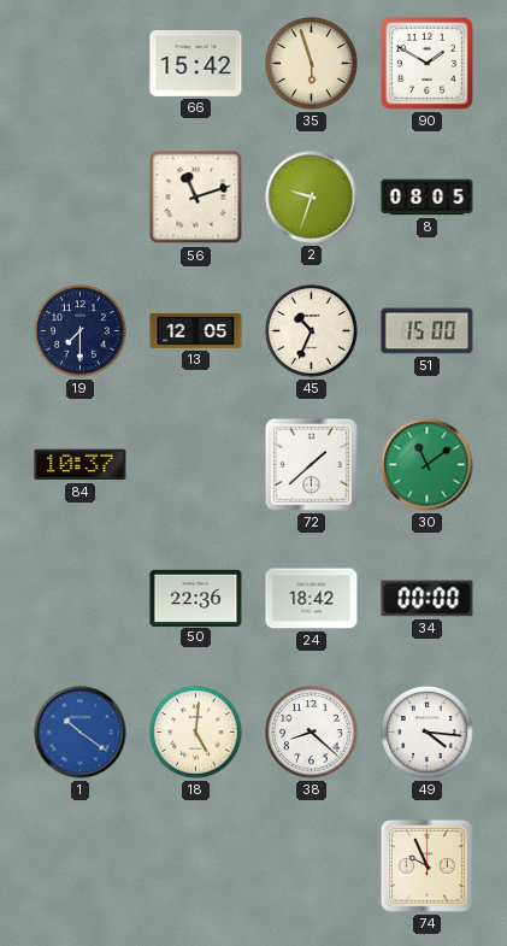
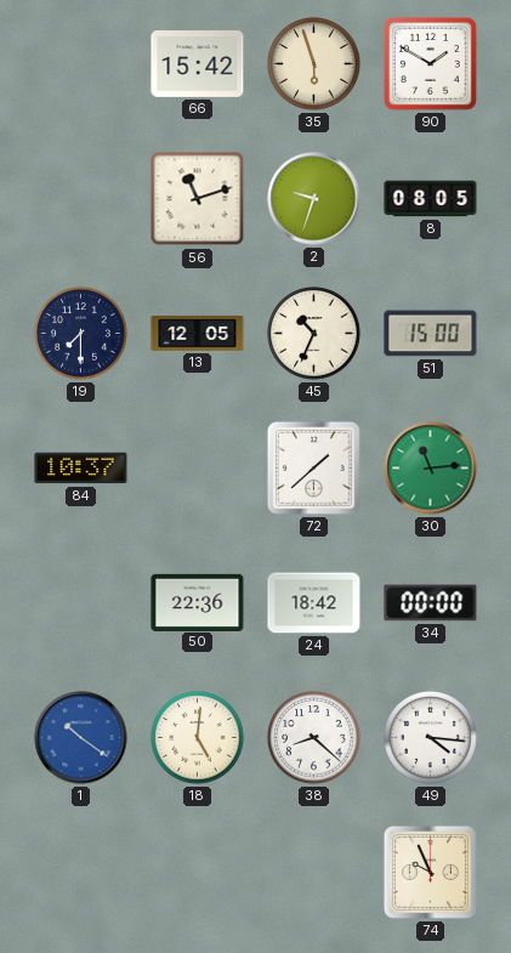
30: 11:09 -> 11:14 (431, 469)
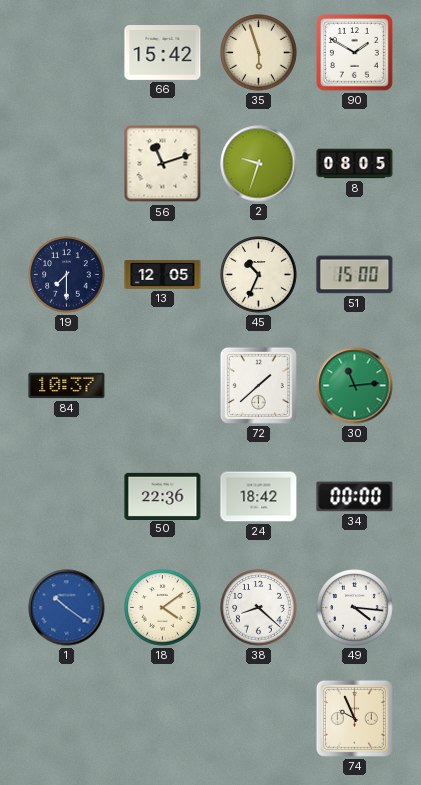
18: 5:01 -> 4:09 (163, 608)
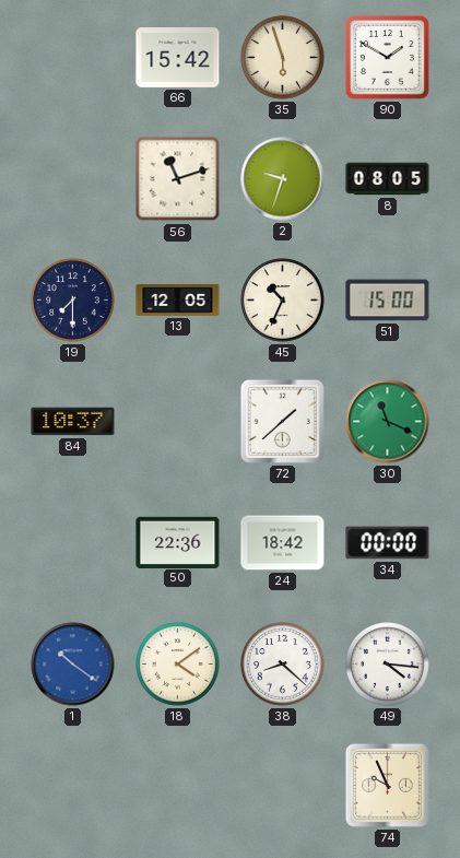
30: 11:14 -> 11:19 (388, 422)
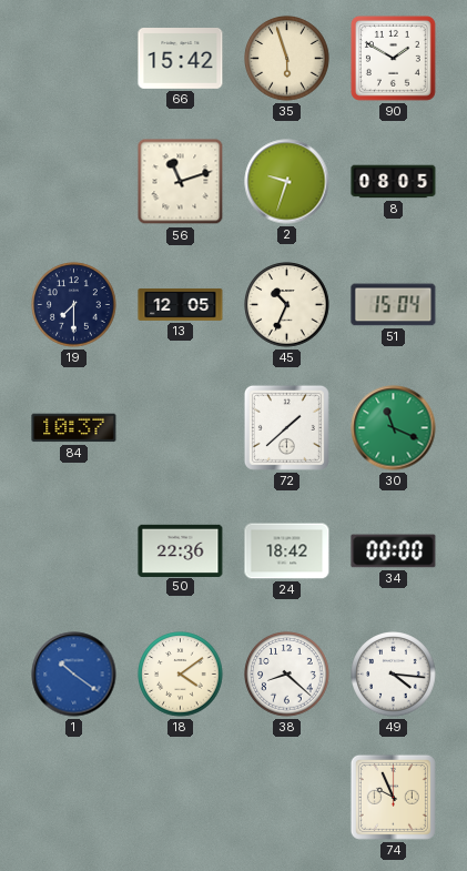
51: 15:00 -> 15:04 (394, 305)
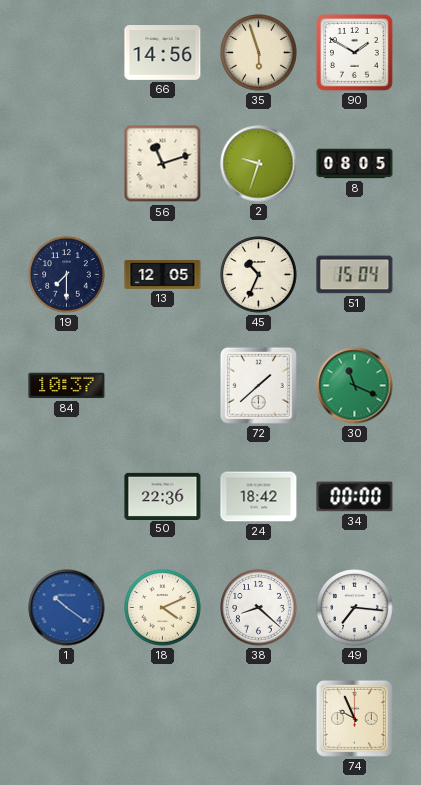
66: 15:42 -> 14:56 (163, 53)
18: 4:09 -> 4:11 (163, 608)
49: 4:16 -> 7:16 (355, 608)
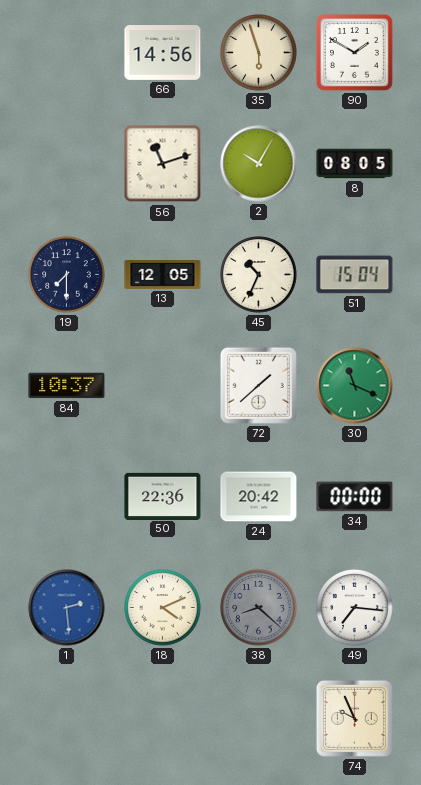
2: 9:33 -> 10:05 (259, 164)
24: 18:42 -> 20:42 (259, 497)
1: 10:21 -> 2:29 (67, 608)
38 dial: white -> grey (259, 608)
